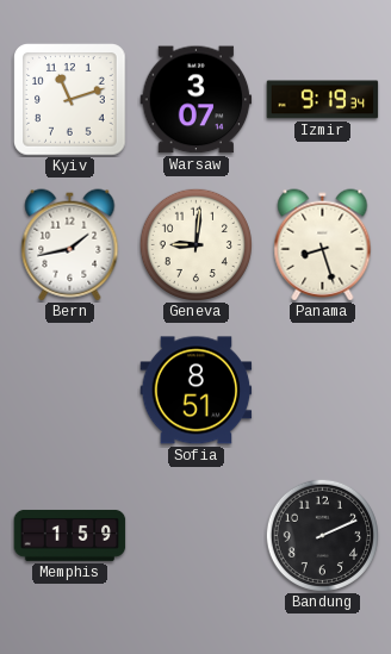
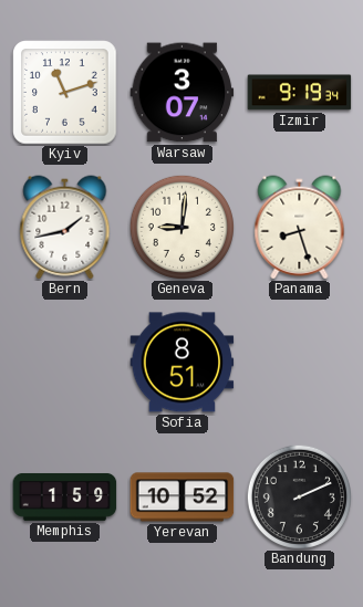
Yerevan: none -> 10:52 (183, 498)
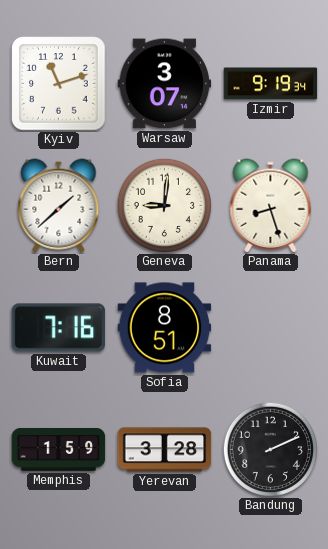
Bern: 1:43 -> 1:38 (59, 206)
Kuwait: none -> 7:16 (59, 328)
Yerevan: 10:52 -> 3:28 (165, 450)
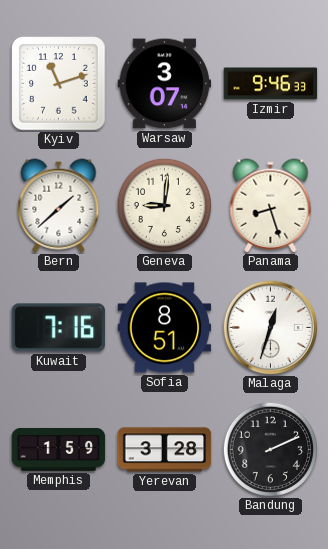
Izmir: 9:19 -> 9:46 (271, 84)
Malaga: none -> 12:33 (270, 327)
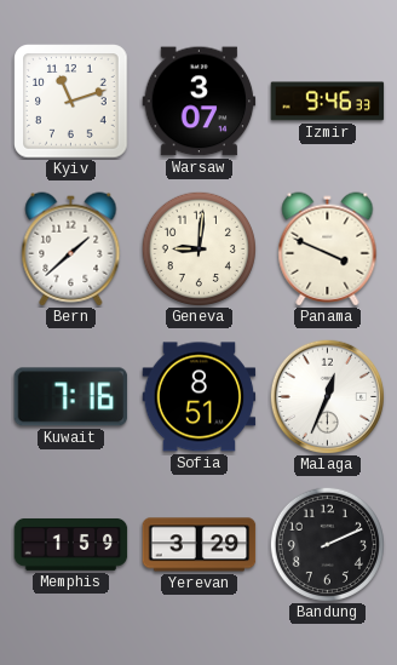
Panama: 8:27 -> 3:49 (328, 250)
Malaga: 12:33 -> 12:34 (327, 396)
Yerevan: 3:28 -> 3:29 (200, 545)
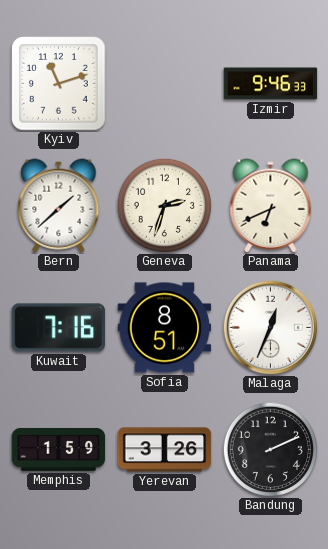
Warsaw: 3:07 -> none (200, 102)
Geneva: 9:01 -> 2:33 (164, 205)
Panama: 3:49 -> 6:41 (271, 206)
Yerevan: 3:29 -> 3:26 (165, 450)
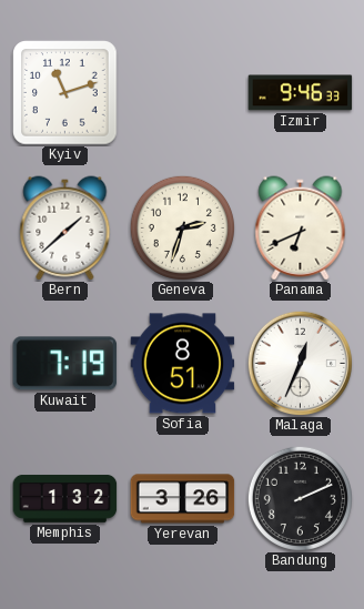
Kuwait: 7:16 -> 7:19 (65, 364)
Memphis: 1:59 -> 1:32 (65, 498)
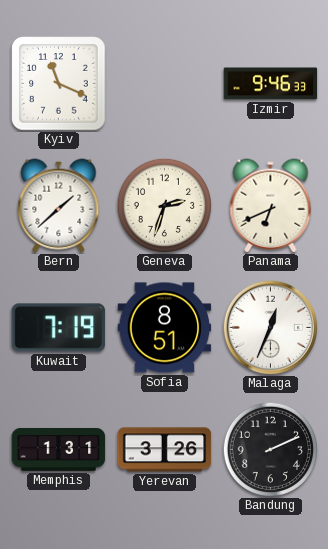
Kyiv: 11:12 -> 11:19 (59, 84)
Memphis: 1:32 -> 1:31 (59, 449)
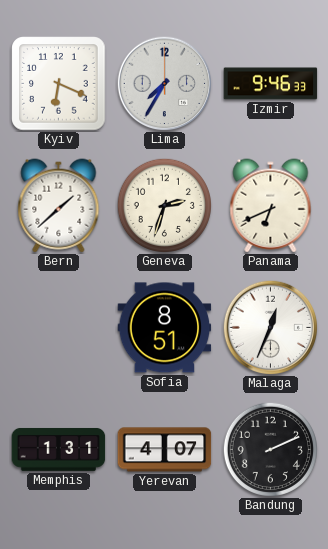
Kyiv: 11:19 -> 6:19 (59, 84)
Lima: none -> 7:35 (164, 83)
Kuwait: 7:19 -> none (59, 328)
Yerevan: 3:26 -> 4:07 (165, 450)
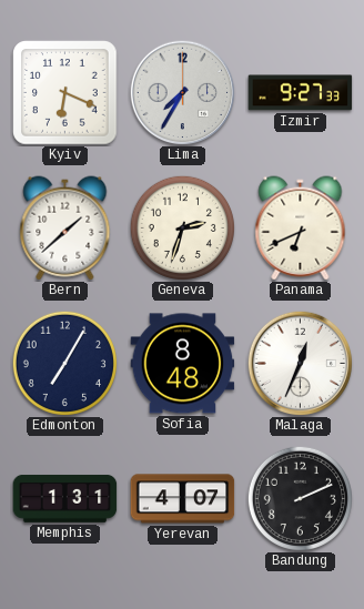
Izmir: 9:46 -> 9:27 (301, 93)
Edmonton: none -> 7:05 (64, 363)
Sofia: 8:51 -> 8:48 (183, 364)
